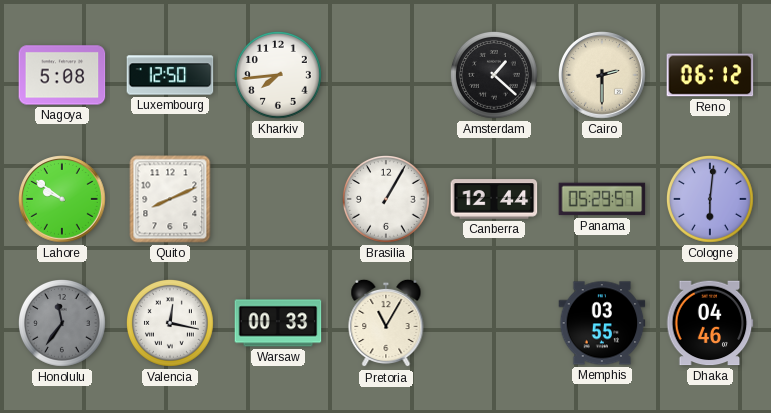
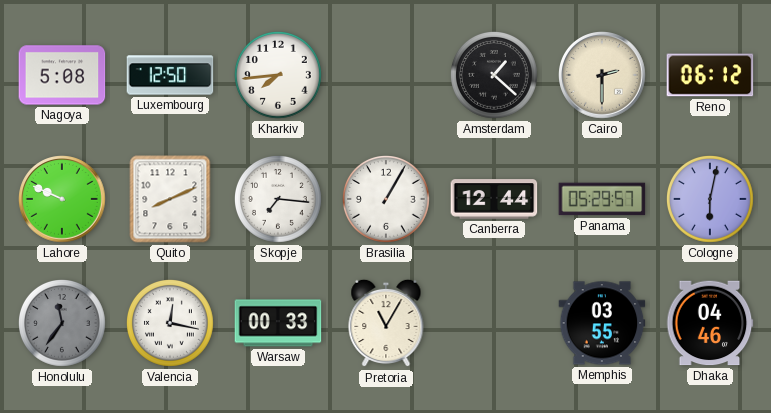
Lahore: 9:51 -> 9:49 (63, 200)
Skopje: none -> 7:16 (279, 200)
Cologne: 6:01 -> 6:02 (711, 200)
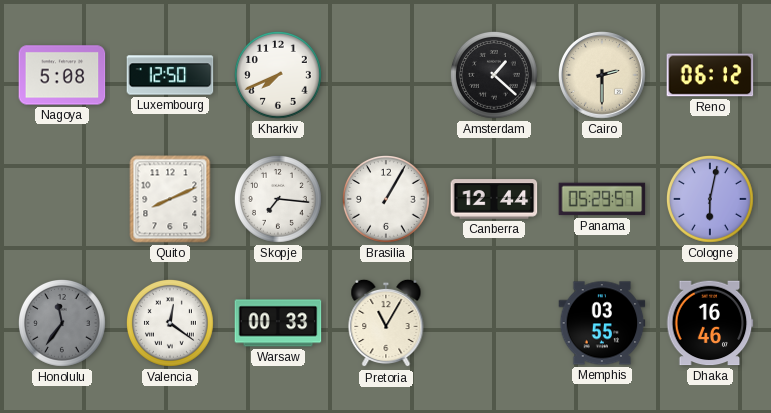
Kharkiv: 7:44 -> 7:41 (279, 76)
Lahore: 9:49 -> none (63, 200)
Valencia: 12:17 -> 12:21 (171, 324)
Dhaka: 04:46 -> 16:46 (710, 323)
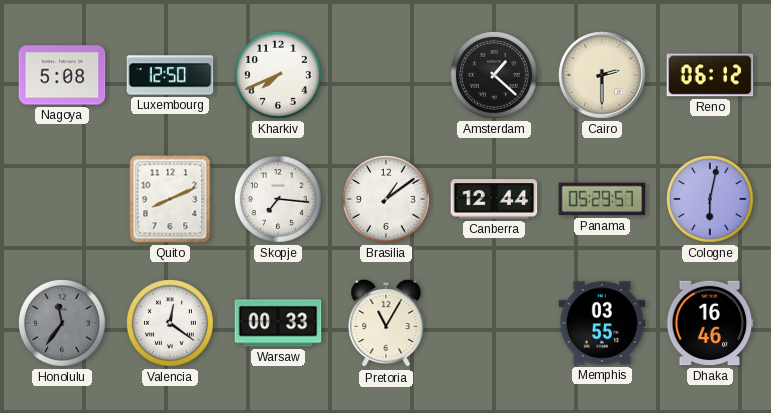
Brasilia: 1:05 -> 1:09 (387, 200)
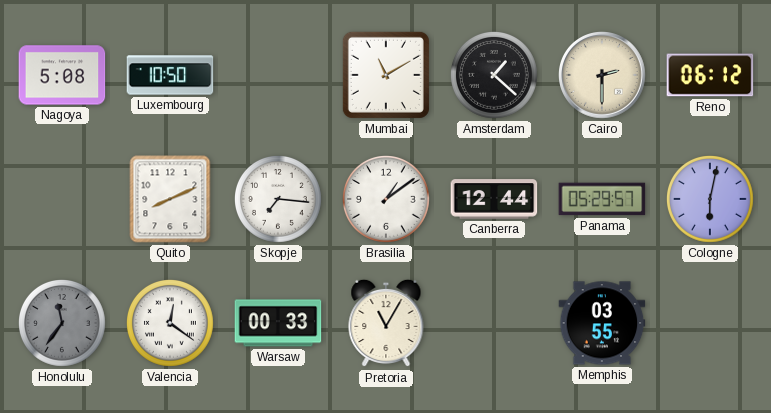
Luxembourg: 12:50 -> 10:50 (170, 75)
Kharkiv: 7:41 -> none (279, 76)
Mumbai: none -> 11:10 (386, 75)
Dhaka: 16:46 -> none (710, 323)
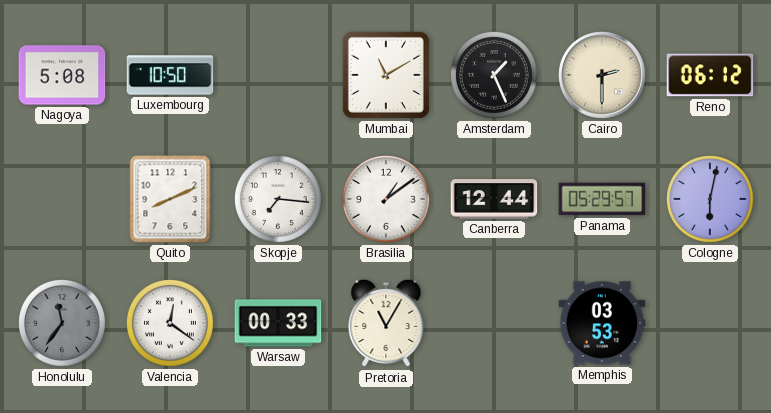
Amsterdam: 1:22 -> 1:26 (495, 76)
Memphis: 03:55 -> 03:53 (602, 323)
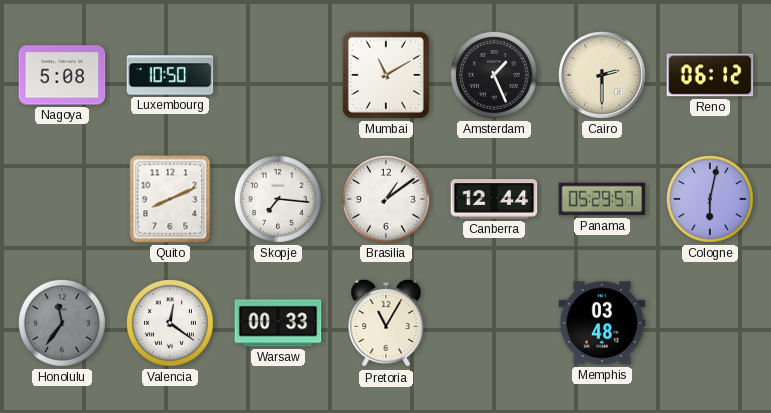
Memphis: 03:53 -> 03:48 (602, 323)
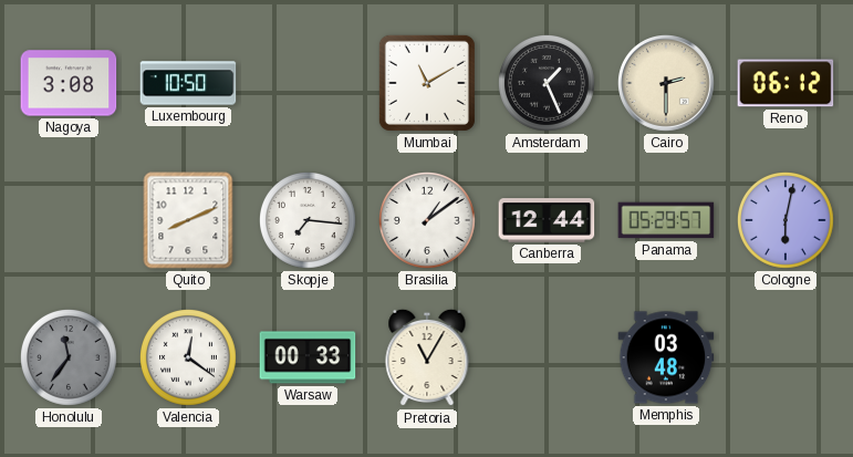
Nagoya: 5:08 -> 3:08 (69, 83)
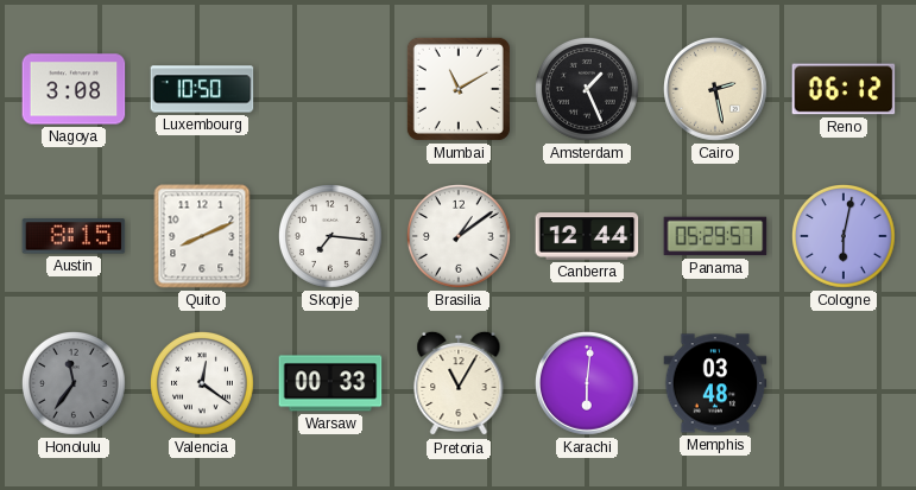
Cairo: 2:30 -> 2:28 (716, 90)
Austin: none -> 8:15 (74, 236)
Karachi: none -> 6:01 (588, 384)
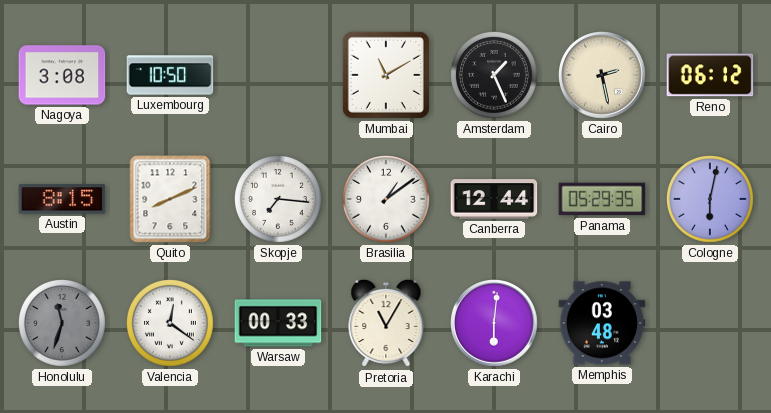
Panama: 05:29:57 -> 05:29:35 (602, 199)
Honolulu: 11:36 -> 11:33 (63, 324)
